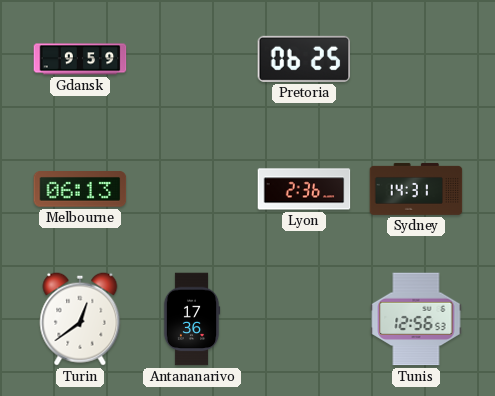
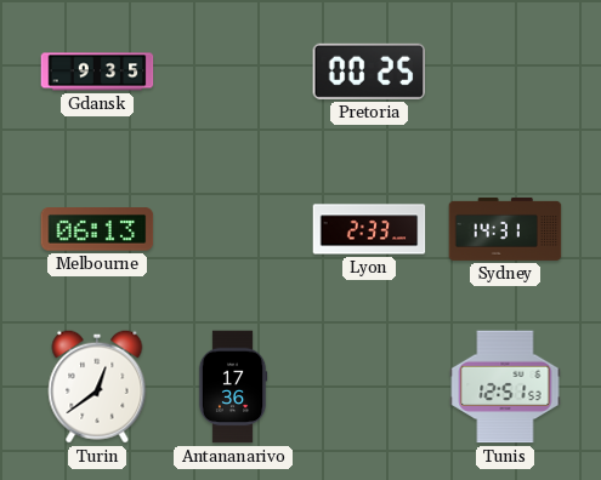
Gdansk: 9:59 -> 9:35 (97, 72)
Pretoria: 06:25 -> 00:25 (369, 72)
Lyon: 2:36 -> 2:33 (369, 229)
Tunis: 12:56 -> 12:51 (505, 387)
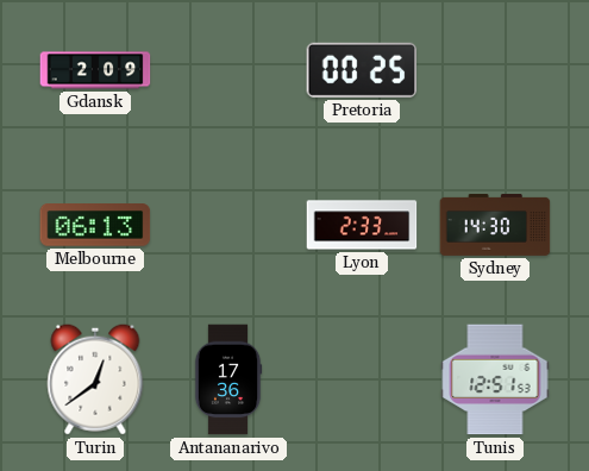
Gdansk: 9:35 -> 2:09 (95, 70)
Sydney: 14:31 -> 14:30 (495, 225)
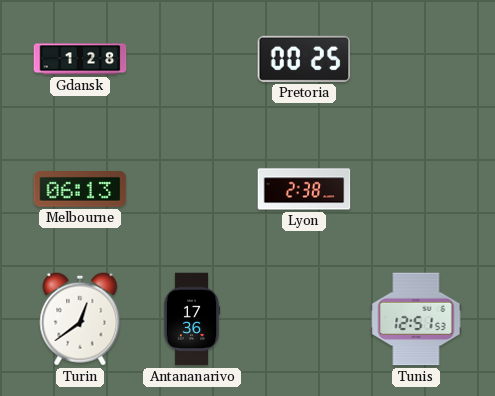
Gdansk: 2:09 -> 1:28 (80, 59)
Lyon: 2:33 -> 2:38 (304, 189)
Sydney: 14:30 -> none (495, 225)
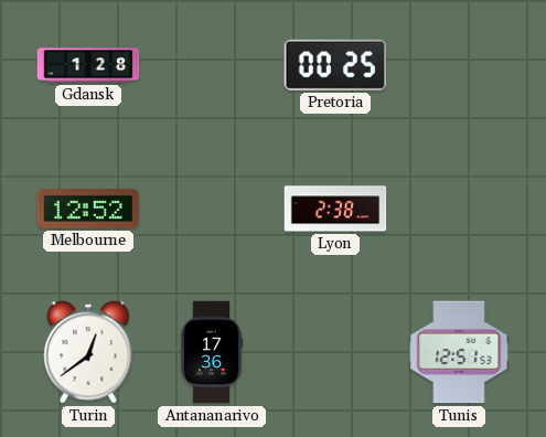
Melbourne: 06:13 -> 12:52 (88, 209)
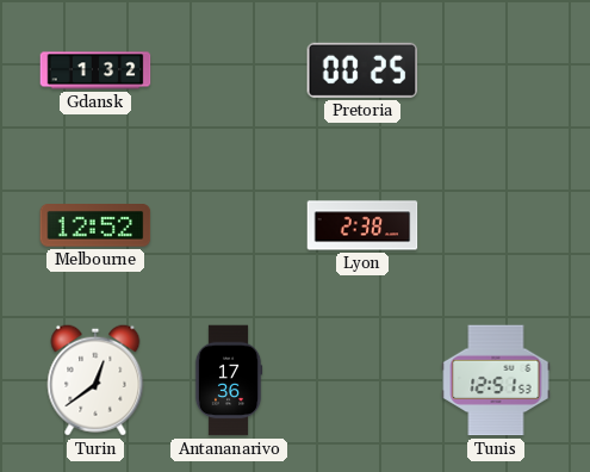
Gdansk: 1:28 -> 1:32 (95, 70)
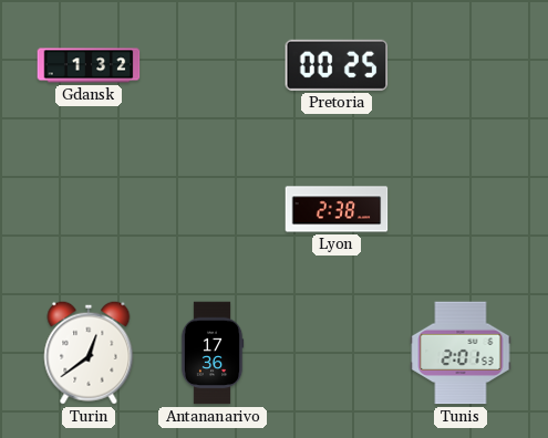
Melbourne: 12:52 -> none (95, 225)
Tunis: 12:51 -> 2:01 (461, 353)
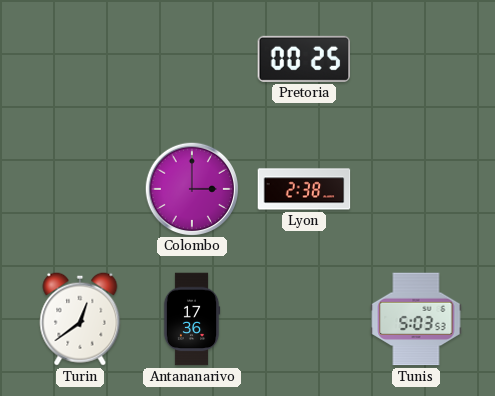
Gdansk: 1:32 -> none (89, 65)
Colombo: none -> 3:00 (191, 188)
Tunis: 2:01 -> 5:03 (416, 319)
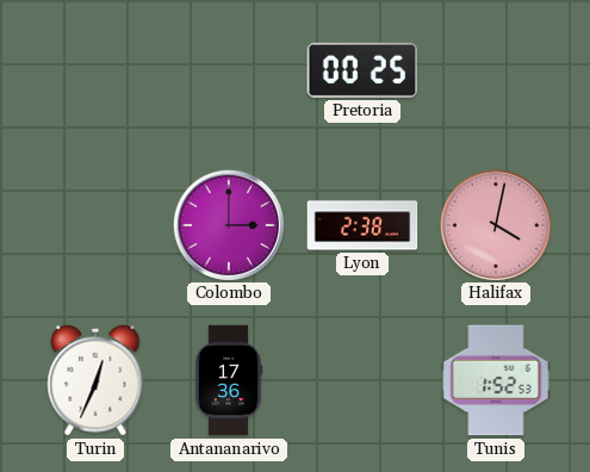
Halifax: none -> 4:02 (495, 224)
Turin: 12:39 -> 12:34 (95, 380)
Tunis: 5:03 -> 1:52 (496, 380)
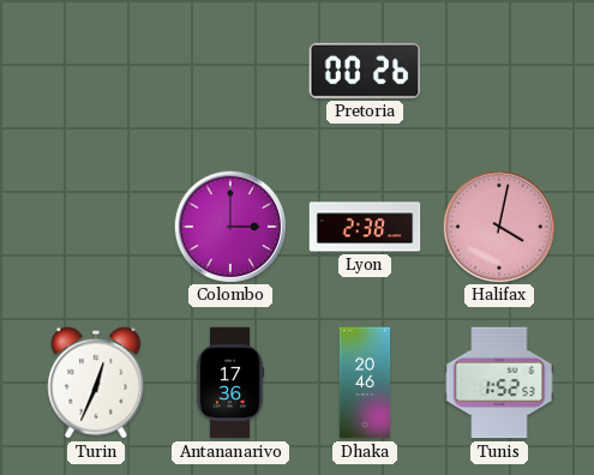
Pretoria: 00:25 -> 00:26 (365, 71)
Dhaka: none -> 20:46 (365, 383)
